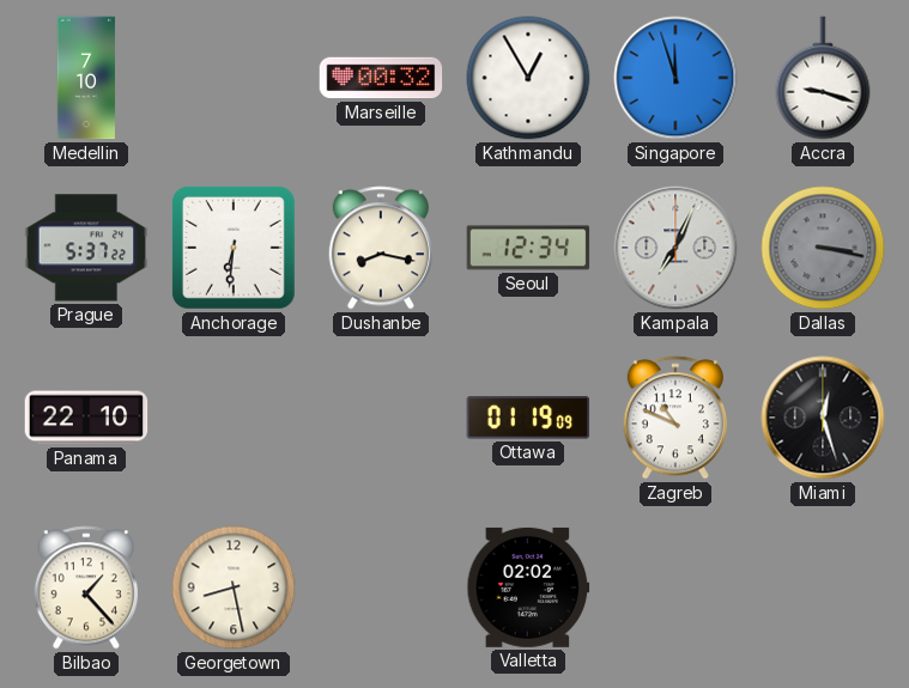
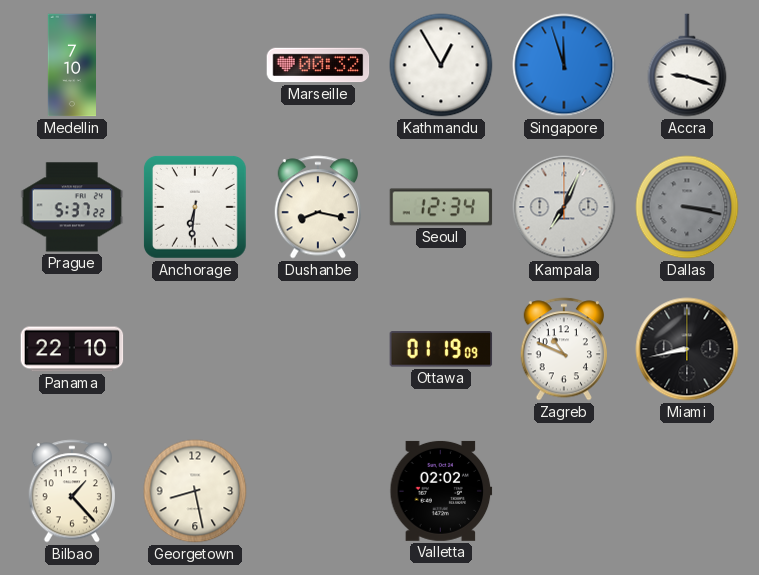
Miami: 12:27 -> 8:43 (687, 349)
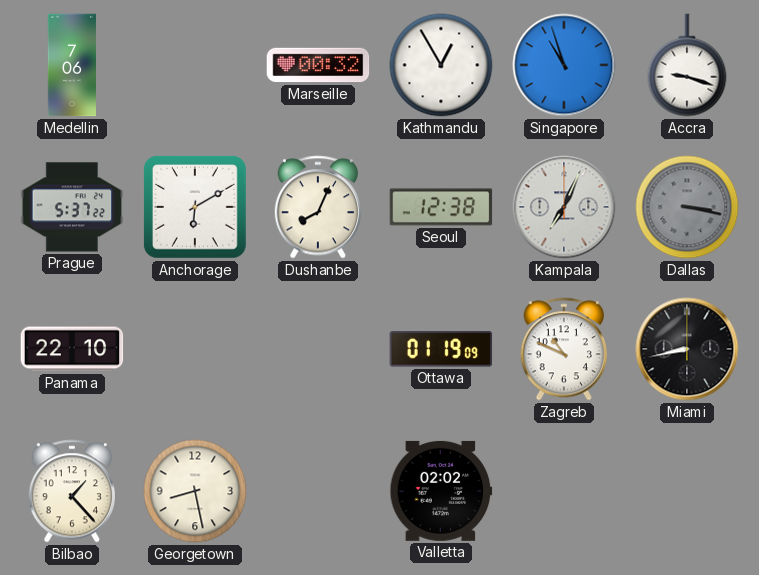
Medellin: 7:10 -> 7:06 (71, 65)
Singapore: 11:57 -> 10:57 (564, 65)
Anchorage: 6:31 -> 6:10 (196, 208)
Dushanbe: 8:17 -> 8:04 (317, 207)
Seoul: 12:34 -> 12:38 (441, 207)
